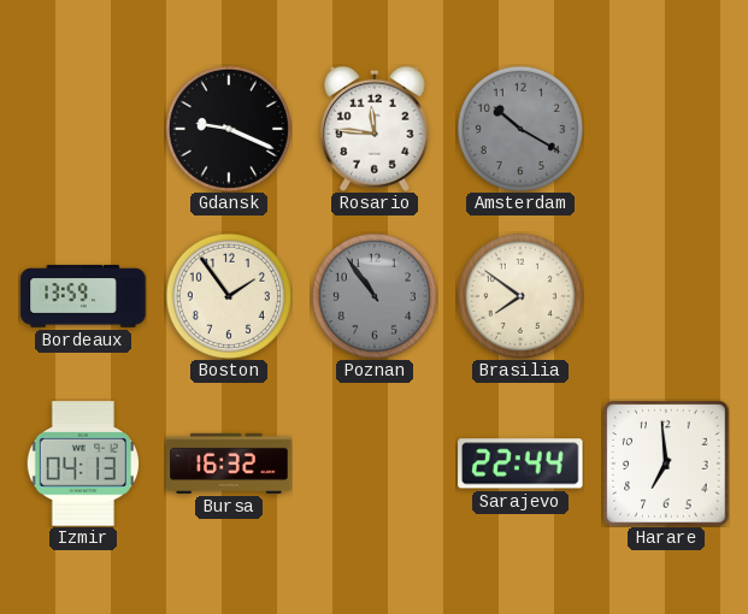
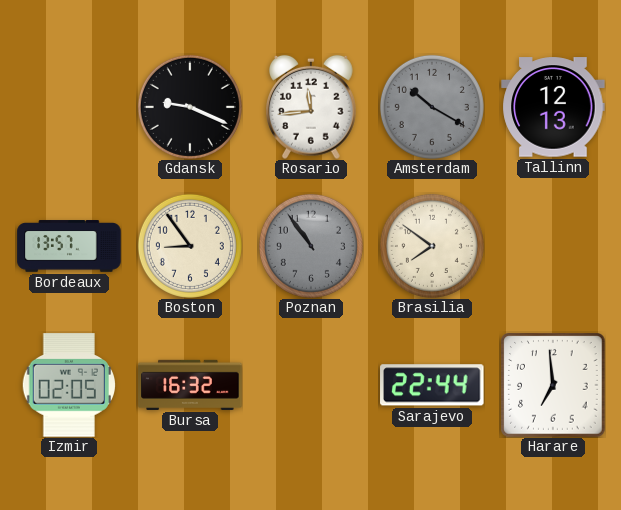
Rosario: 11:46 -> 11:44 (312, 107)
Tallinn: none -> 12:13 (553, 107)
Bordeaux: 13:59 -> 13:57 (69, 246)
Boston: 1:54 -> 8:54 (190, 246)
Izmir: 04:13 -> 02:05 (68, 385)
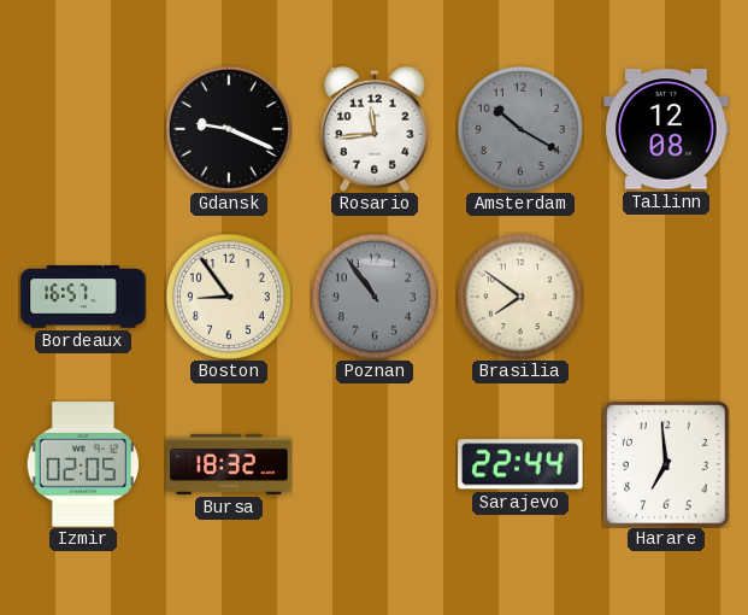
Tallinn: 12:13 -> 12:08 (666, 129)
Bordeaux: 13:57 -> 16:57 (83, 297)
Bursa: 16:32 -> 18:32 (229, 464)
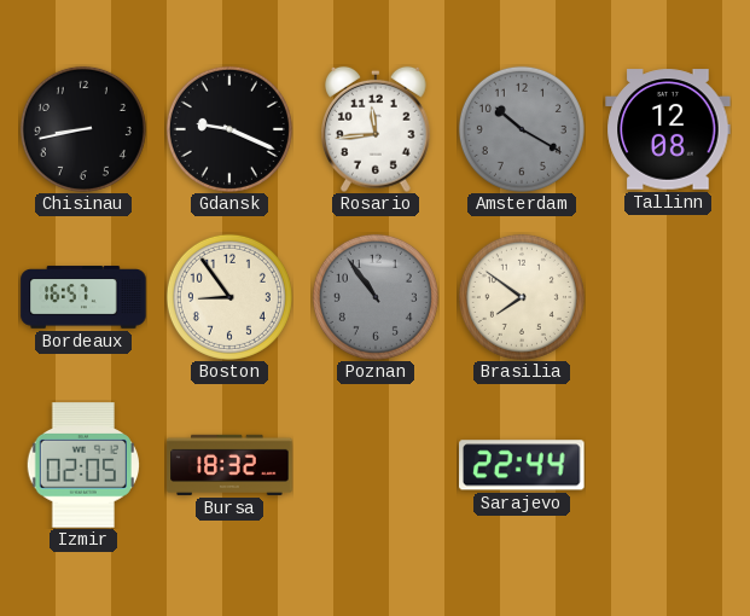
Chisinau: none -> 8:43 (83, 129)
Harare: 6:59 -> none (666, 464)
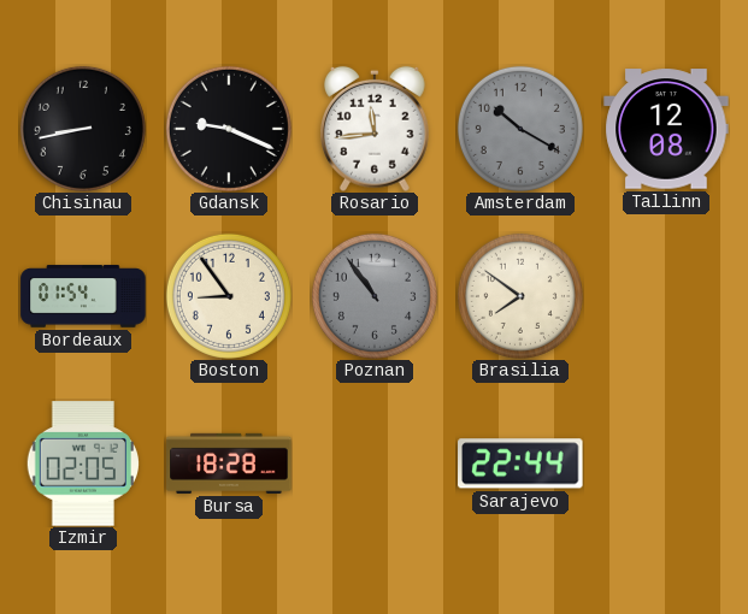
Bordeaux: 16:57 -> 01:54 (83, 296)
Bursa: 18:32 -> 18:28 (229, 464)
